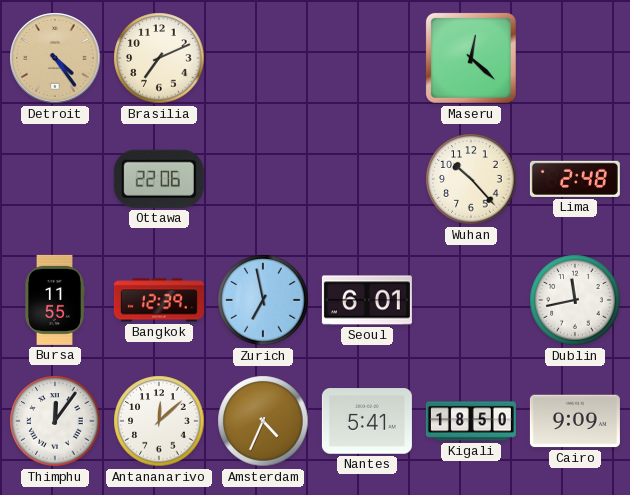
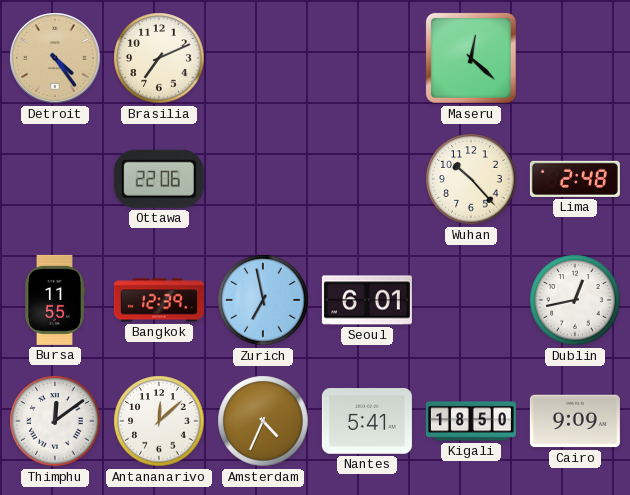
Dublin: 11:43 -> 12:43 (575, 300)
Thimphu: 12:06 -> 12:09 (55, 421)
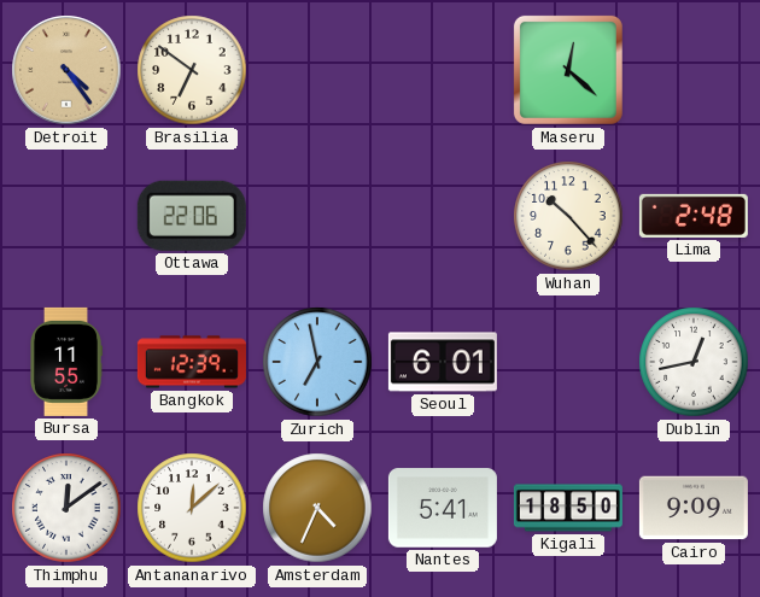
Brasilia: 7:11 -> 6:51 (192, 70)
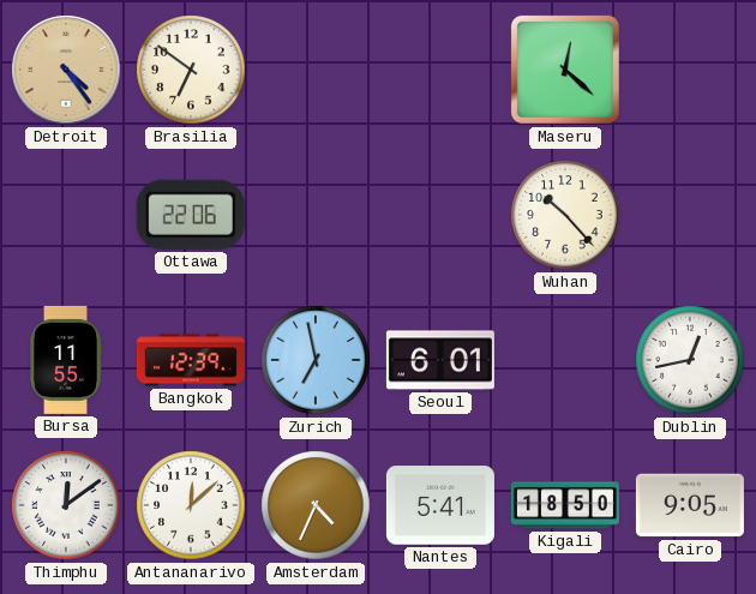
Lima: 2:48 -> none (694, 216)
Cairo: 9:09 -> 9:05 (690, 505)
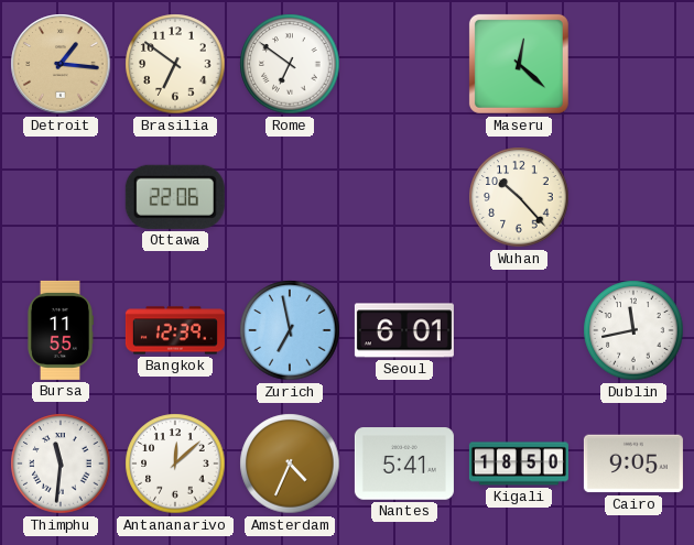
Detroit: 4:24 -> 1:16 (61, 64)
Rome: none -> 6:51 (290, 64)
Dublin: 12:43 -> 11:43 (633, 330)
Thimphu: 12:09 -> 11:31 (61, 464)
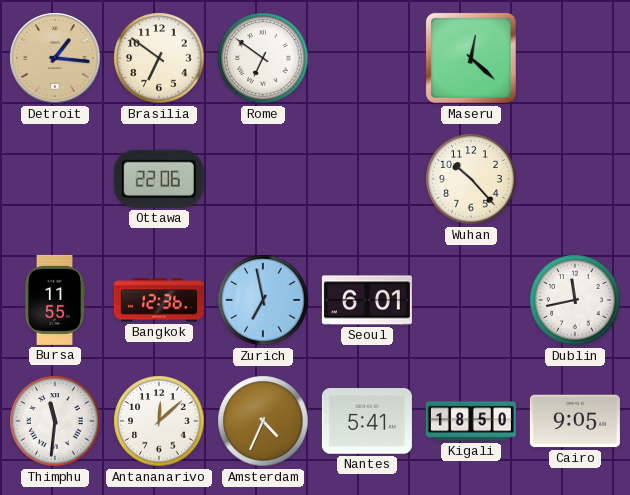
Bangkok: 12:39 -> 12:36 (159, 300)
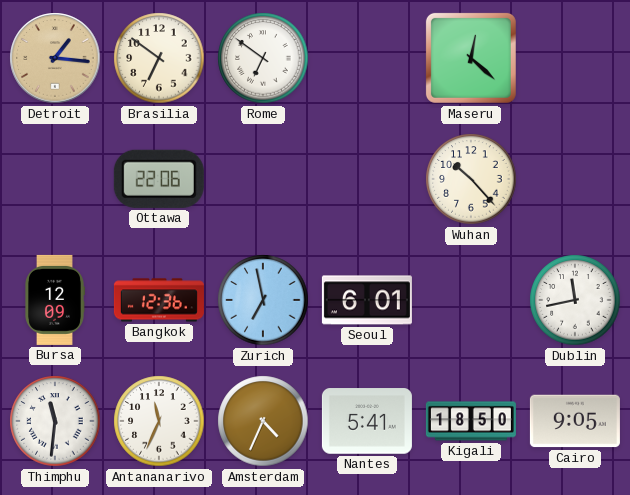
Bursa: 11:55 -> 12:09 (55, 300)
Antananarivo: 12:08 -> 11:34 (159, 421)
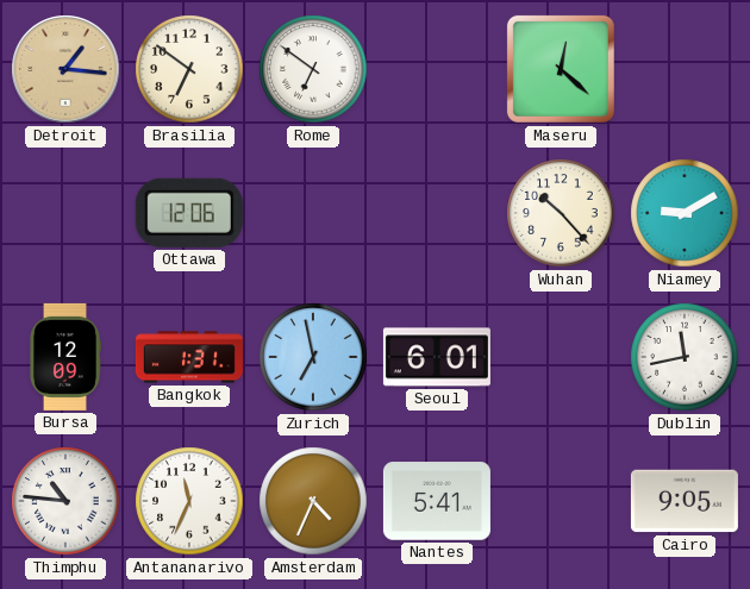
Ottawa: 22:06 -> 12:06 (189, 213)
Niamey: none -> 9:10 (685, 213)
Bangkok: 12:36 -> 1:31 (189, 357)
Thimphu: 11:31 -> 10:46 (65, 501)
Kigali: 18:50 -> none (471, 421)
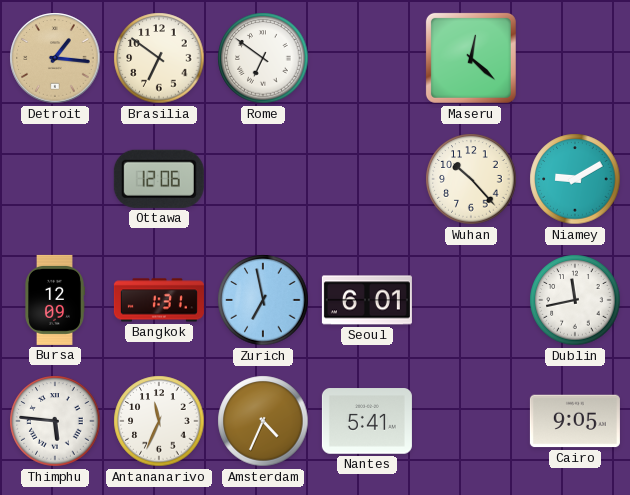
Thimphu: 10:46 -> 5:46 (55, 421)
